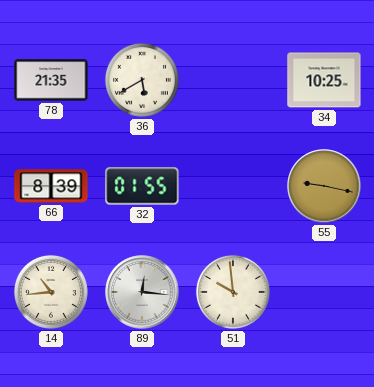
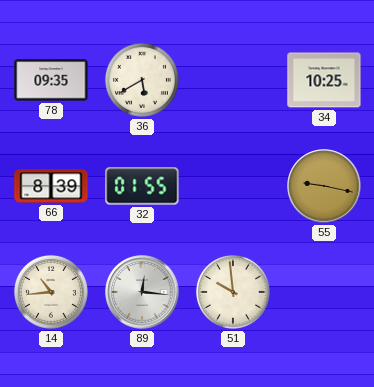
78: 21:35 -> 09:35 (51, 80)
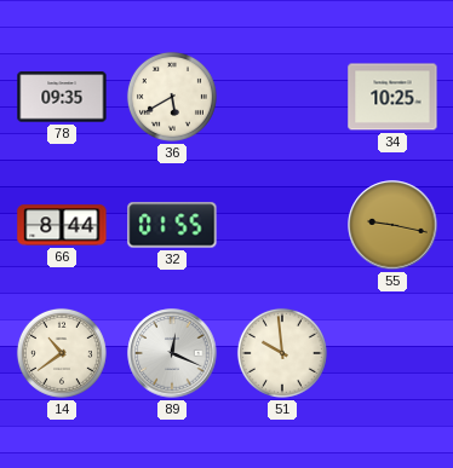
66: 8:39 -> 8:44 (62, 225)
14: 10:44 -> 10:39 (62, 353)
89: 12:16 -> 12:19 (172, 353)
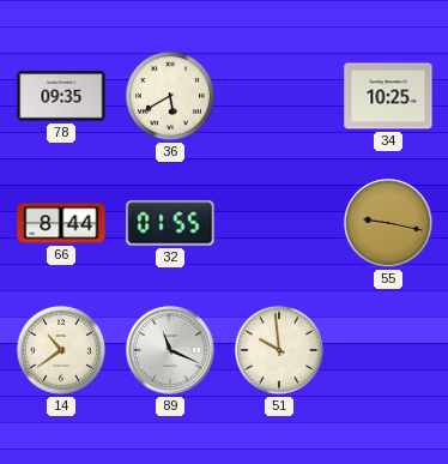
89: 12:19 -> 11:19 (170, 350)
